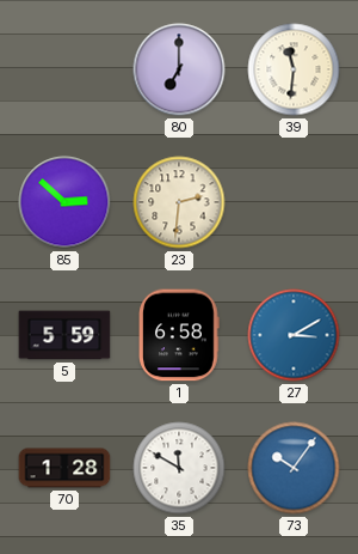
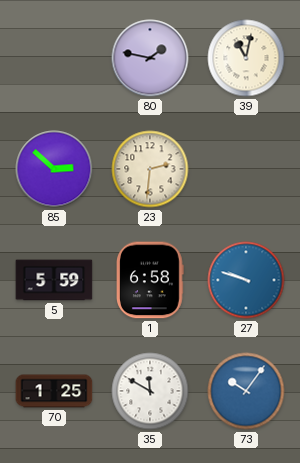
80: 7:00 -> 1:47 (150, 58)
39: 11:31 -> 11:02 (246, 58)
27: 3:10 -> 9:48 (246, 280)
70: 1:28 -> 1:25 (54, 391)
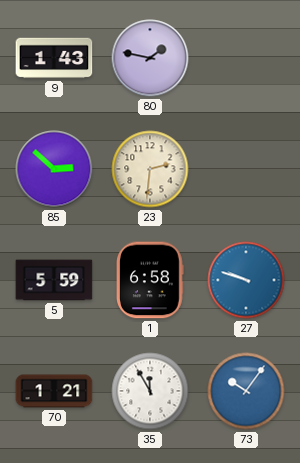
9: none -> 1:43 (54, 58)
39: 11:02 -> none (246, 58)
70: 1:25 -> 1:21 (54, 391)
35: 11:50 -> 11:55 (150, 391)
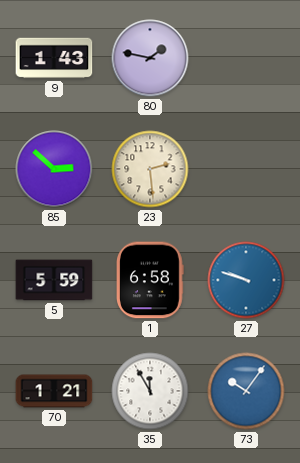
23: 2:31 -> 2:29 (150, 169)
